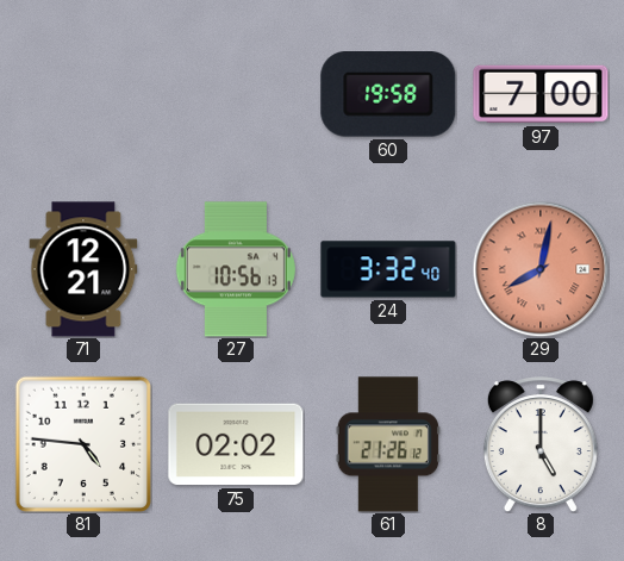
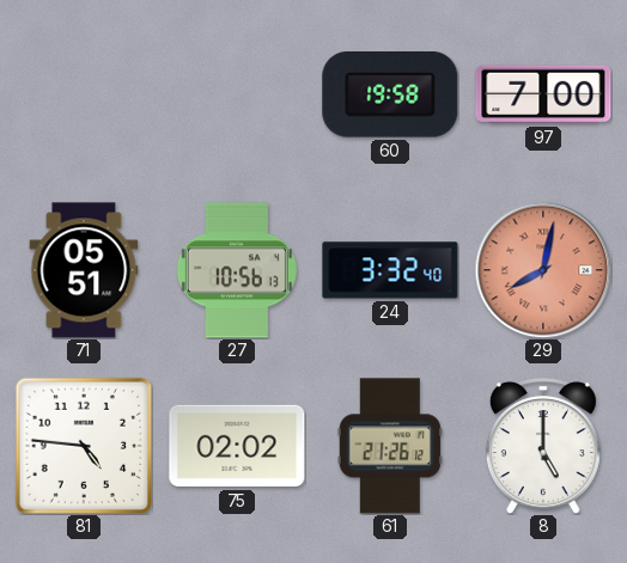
71: 12:21 -> 05:51 (84, 270)
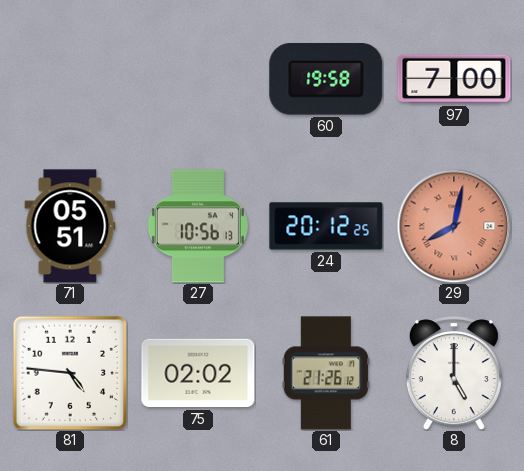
24: 3:32 -> 20:12 (326, 226)
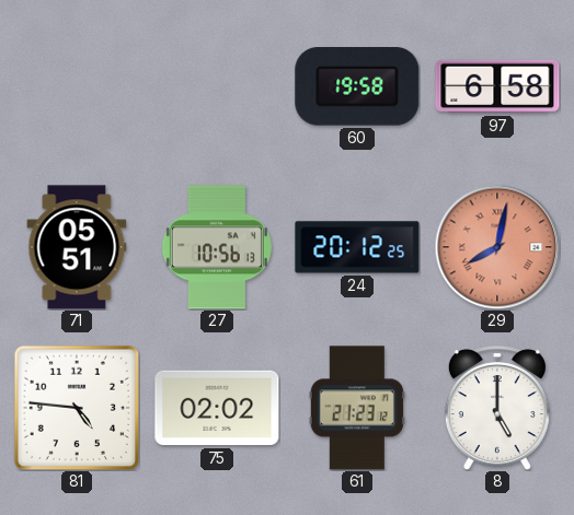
97: 7:00 -> 6:58 (497, 86)
61: 21:26 -> 21:23 (357, 408)
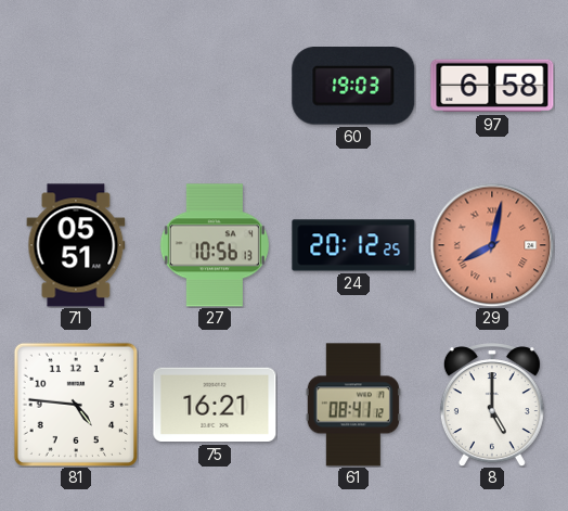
60: 19:58 -> 19:03 (353, 86)
75: 02:02 -> 16:21 (215, 405)
61: 21:23 -> 08:41 (353, 405)
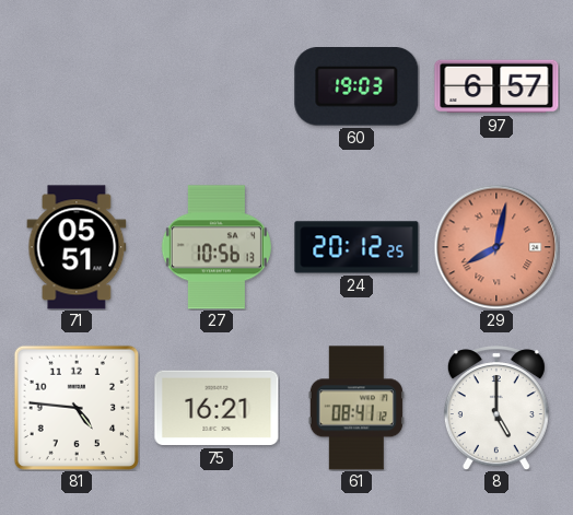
97: 6:58 -> 6:57 (496, 86)
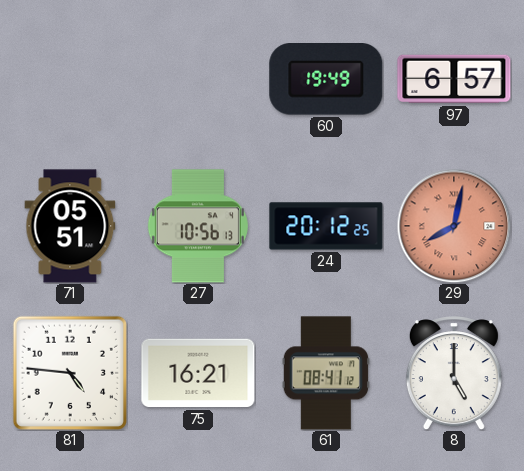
60: 19:03 -> 19:49 (326, 79)
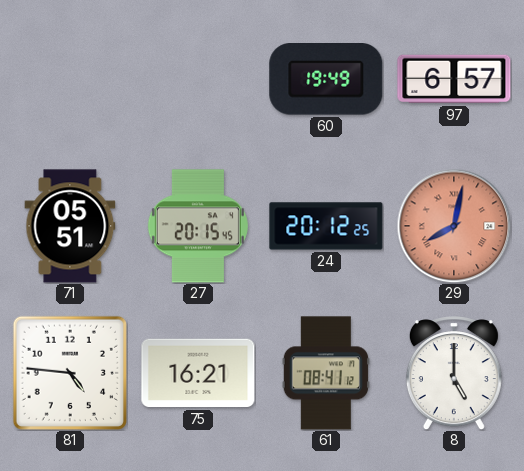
27: 10:56 -> 20:15 (198, 226)
